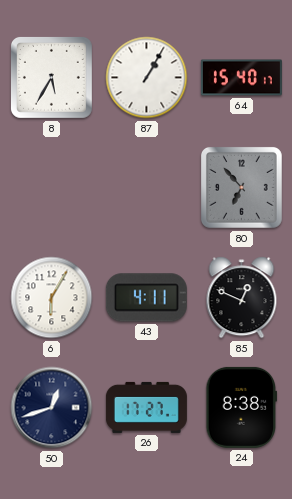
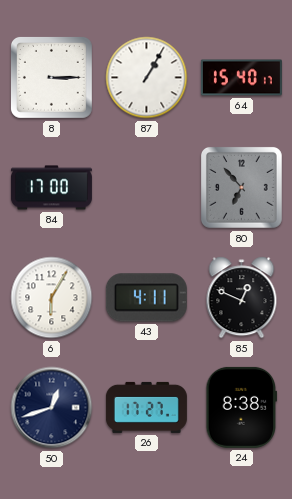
8: 5:35 -> 3:15 (51, 77)
84: none -> 17:00 (51, 188)
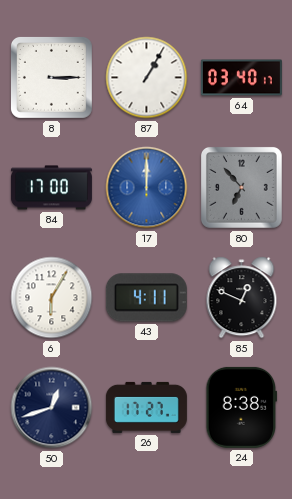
64: 15:40 -> 03:40 (241, 78)
17: none -> 12:00 (147, 188)
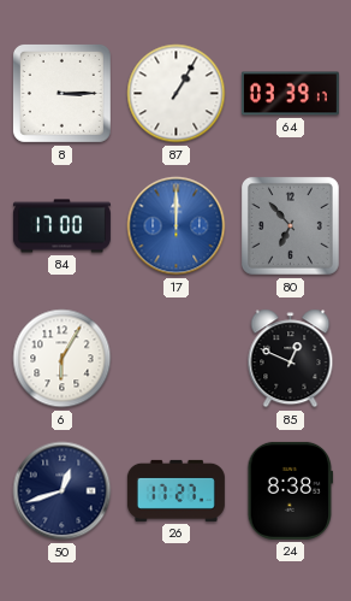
64: 03:40 -> 03:39 (290, 94)
43: 4:11 -> none (146, 298)
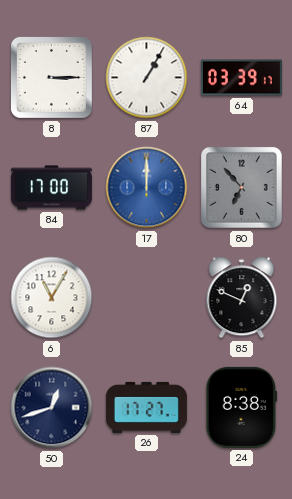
6: 6:05 -> 11:05 (52, 298)
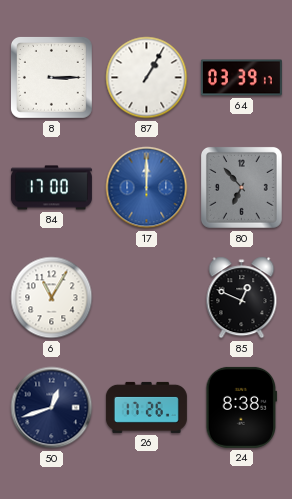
26: 17:27 -> 17:26 (146, 407)
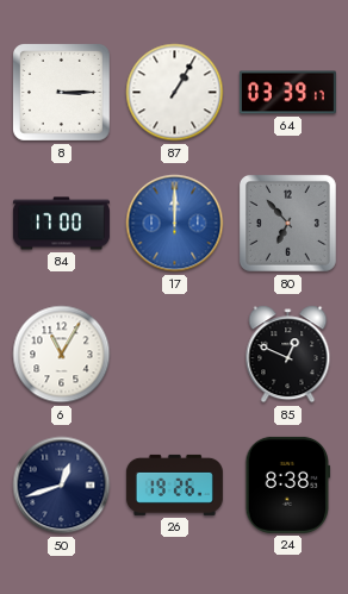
26: 17:26 -> 19:26 (174, 484)
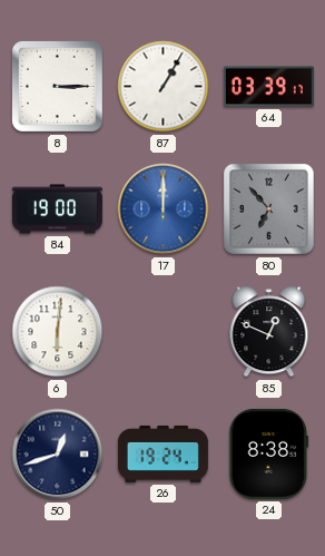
84: 17:00 -> 19:00 (57, 209)
6: 11:05 -> 6:01 (58, 332)
26: 19:26 -> 19:24 (162, 453)
